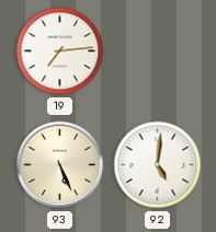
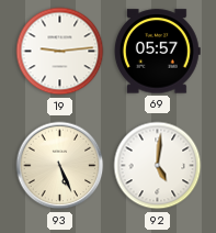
19: 7:14 -> 9:14 (60, 52)
69: none -> 05:57 (157, 52)
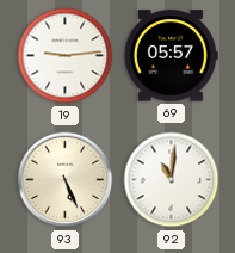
92: 5:01 -> 11:01 (172, 180)
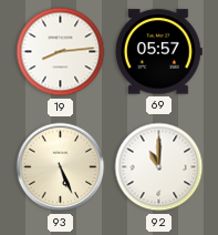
19: 9:14 -> 8:14 (61, 52)
92: 11:01 -> 11:00 (159, 167)
